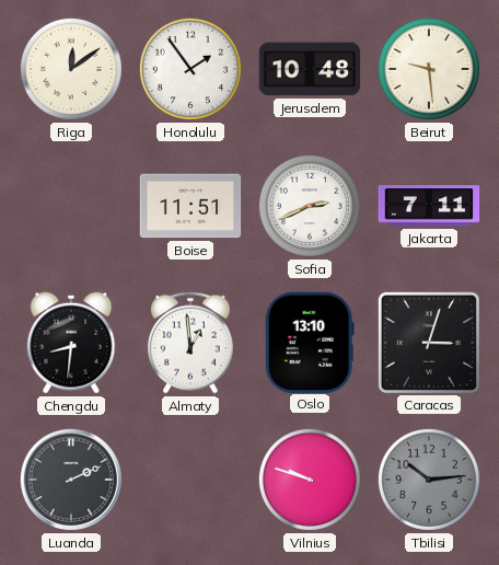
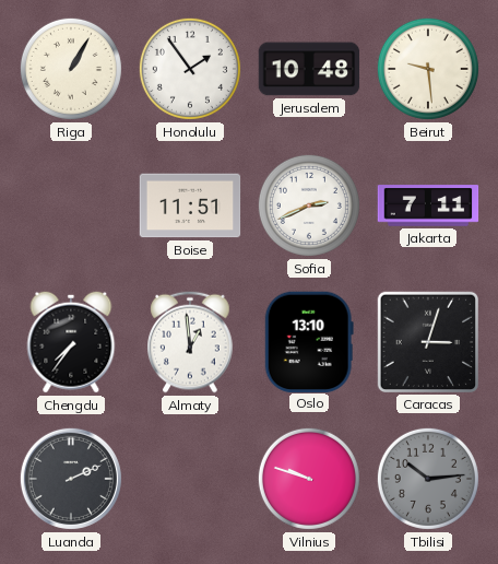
Riga: 12:09 -> 1:05 (71, 69)
Chengdu: 8:31 -> 7:36 (71, 342)
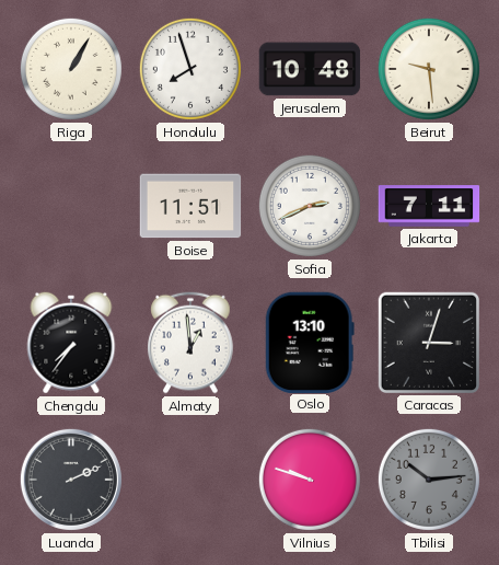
Honolulu: 1:54 -> 7:57 (190, 69)
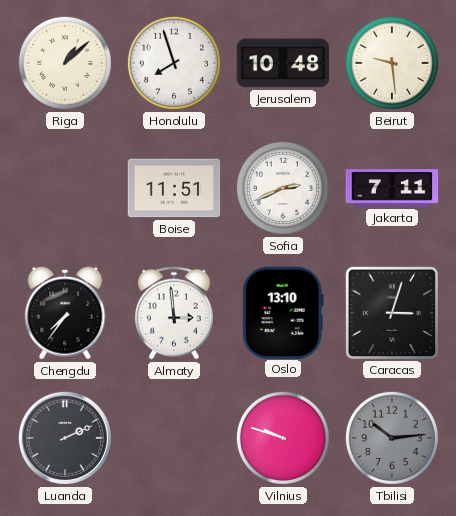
Riga: 1:05 -> 1:08 (65, 63)
Almaty: 12:59 -> 2:59 (174, 313)
